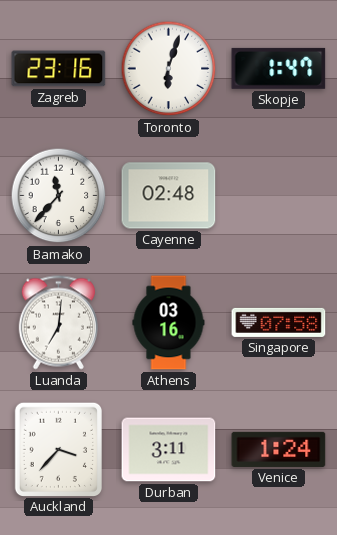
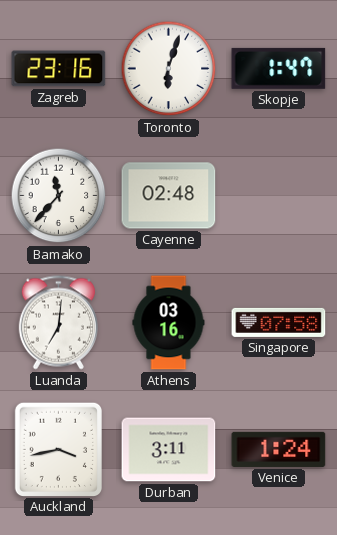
Auckland: 3:37 -> 3:43 (58, 449)
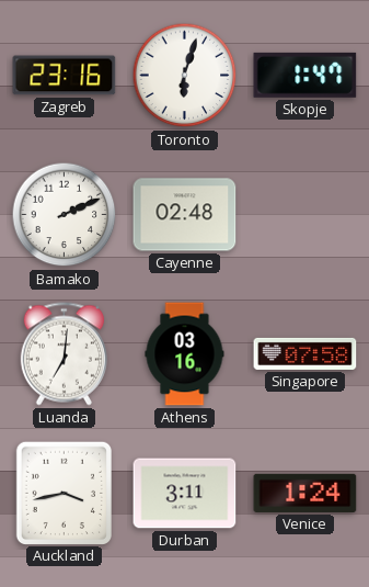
Bamako: 11:37 -> 2:11 (65, 215)
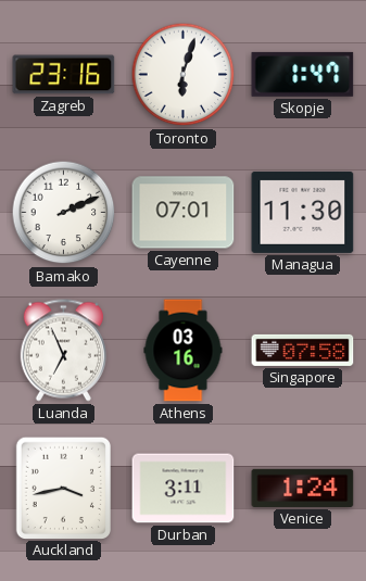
Cayenne: 02:48 -> 07:01 (184, 213)
Managua: none -> 11:30 (303, 212)
Luanda: 7:01 -> 6:56 (63, 351)
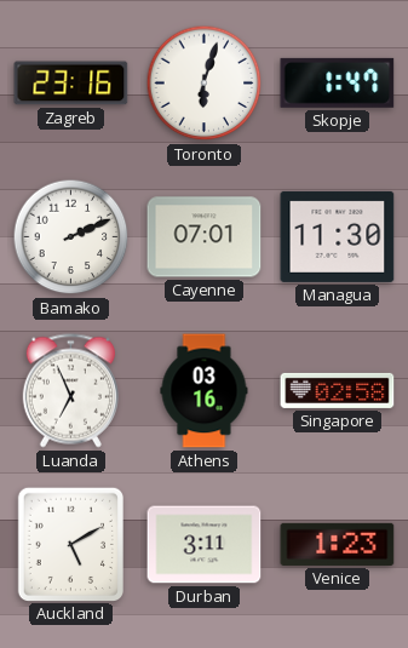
Singapore: 07:58 -> 02:58 (338, 390)
Auckland: 3:43 -> 5:10 (70, 544)
Venice: 1:24 -> 1:23 (338, 544)
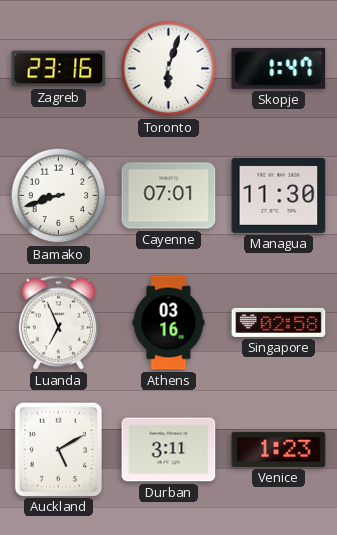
Bamako: 2:11 -> 8:42 (59, 196)
